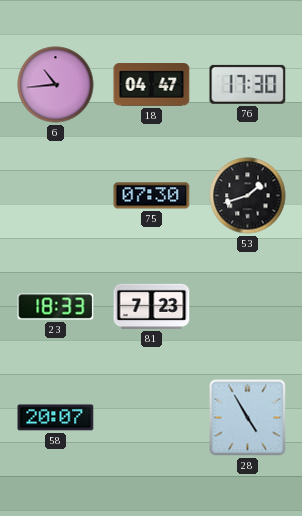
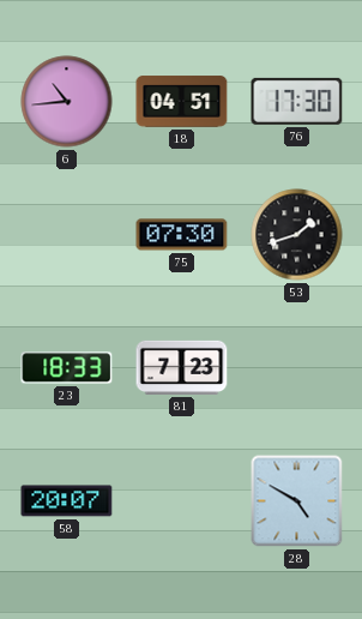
18: 04:47 -> 04:51 (182, 102)
28: 4:55 -> 4:50 (297, 501)
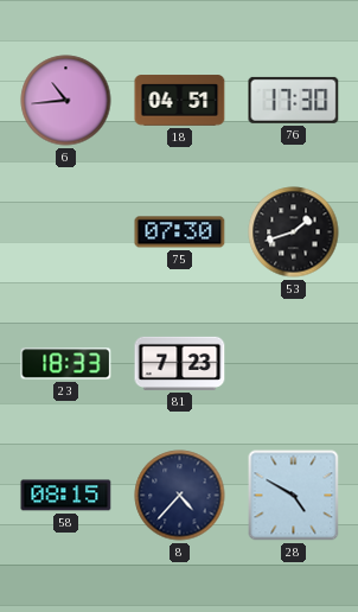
58: 20:07 -> 08:15 (66, 496)
8: none -> 4:37 (180, 496)
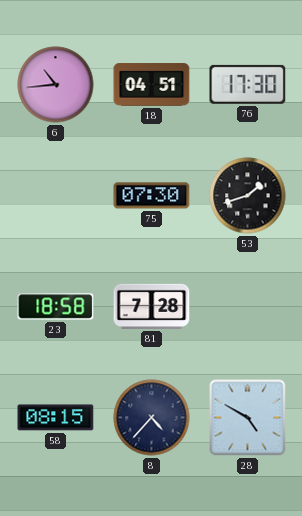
23: 18:33 -> 18:58 (56, 307)
81: 7:23 -> 7:28 (152, 306)
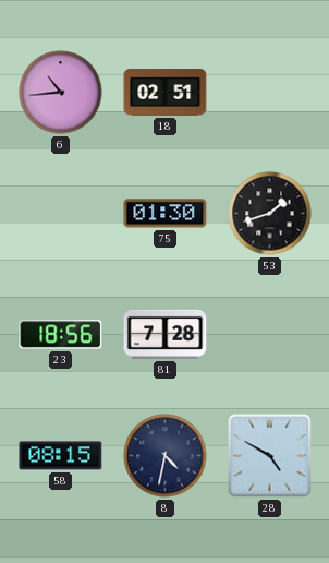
18: 04:51 -> 02:51 (166, 93)
76: 17:30 -> none (248, 84)
75: 07:30 -> 01:30 (166, 214)
23: 18:58 -> 18:56 (61, 335)
8: 4:37 -> 4:32 (166, 456)
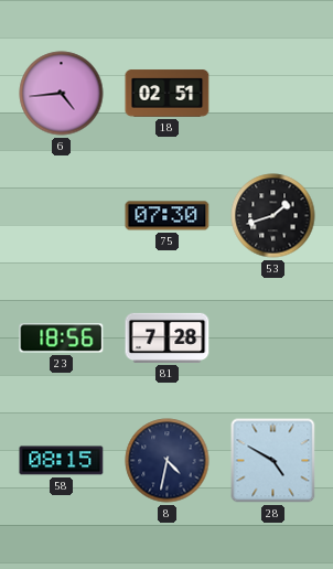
6: 10:44 -> 4:44 (62, 94)
75: 01:30 -> 07:30 (168, 216)
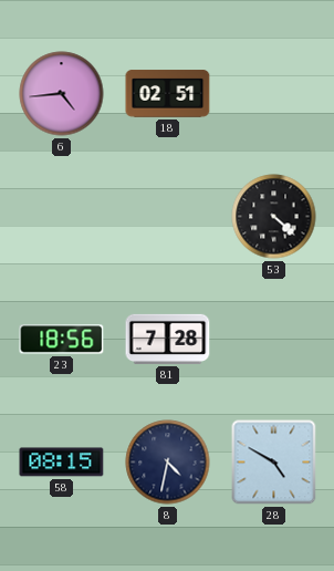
75: 07:30 -> none (168, 216)
53: 1:42 -> 4:22 (274, 217)
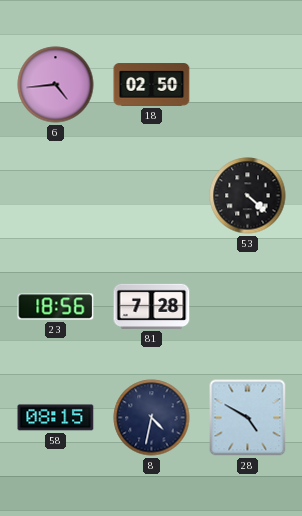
18: 02:51 -> 02:50 (152, 85)
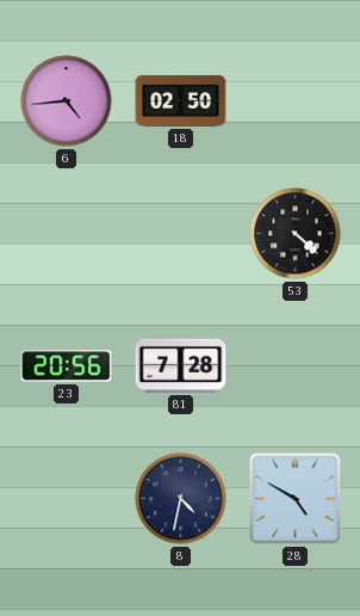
23: 18:56 -> 20:56 (67, 366)
58: 08:15 -> none (56, 418)
